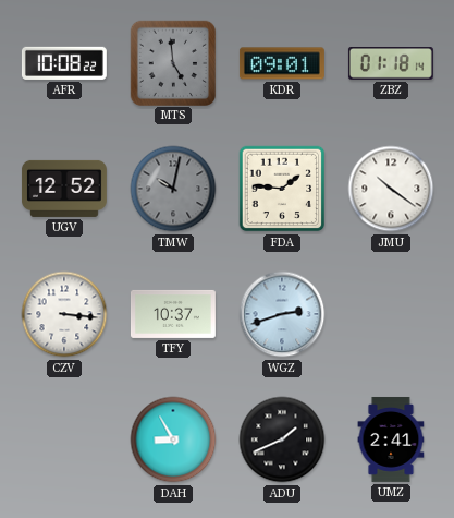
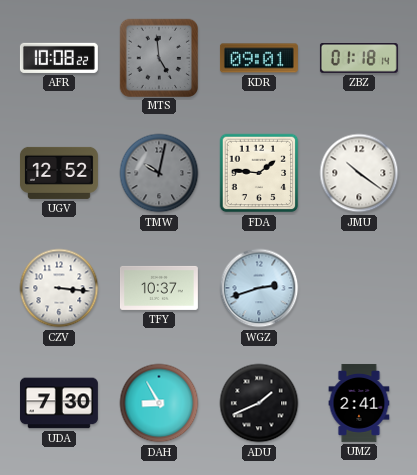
UDA: none -> 7:30 (59, 403)
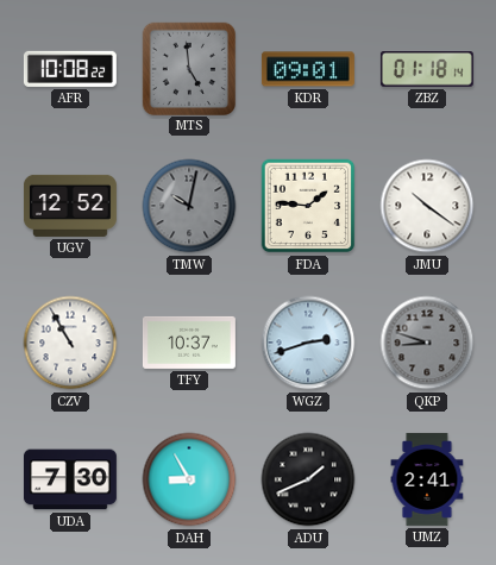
CZV: 3:16 -> 10:55 (70, 343)
QKP: none -> 8:48 (427, 343)
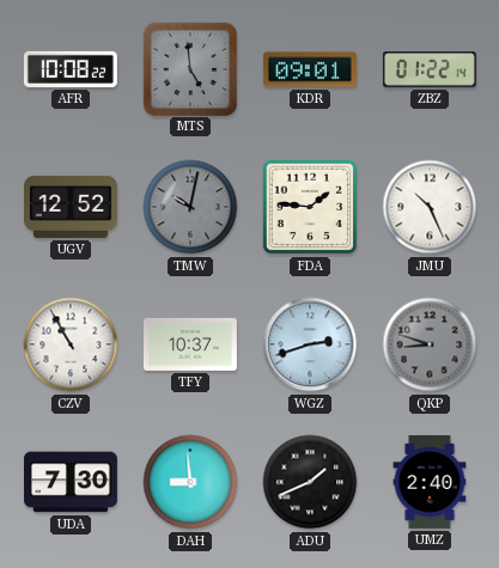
ZBZ: 01:18 -> 01:22 (430, 71)
JMU: 10:21 -> 10:26 (430, 207)
DAH: 8:55 -> 8:59 (190, 482)
UMZ: 2:41 -> 2:40 (430, 482)
